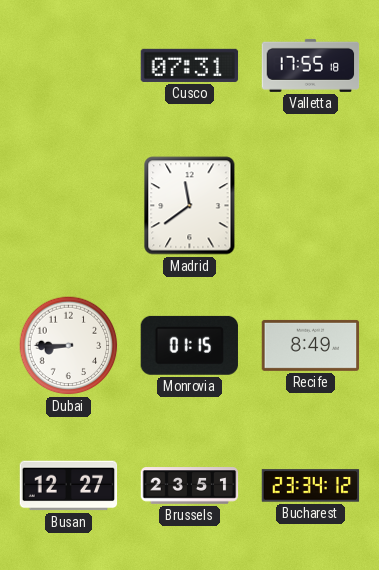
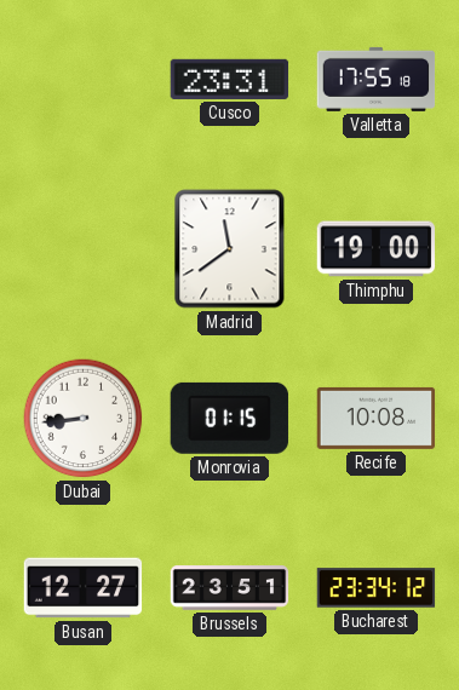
Cusco: 07:31 -> 23:31 (230, 79)
Thimphu: none -> 19:00 (377, 249)
Dubai: 8:45 -> 8:44 (84, 419)
Recife: 8:49 -> 10:08 (377, 418)
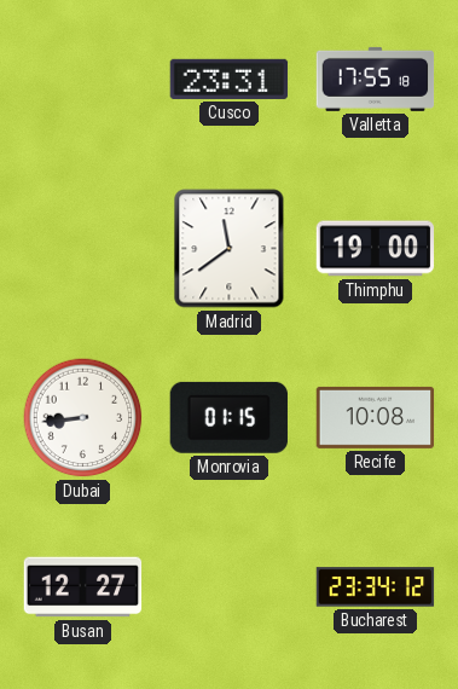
Brussels: 23:51 -> none (230, 588)
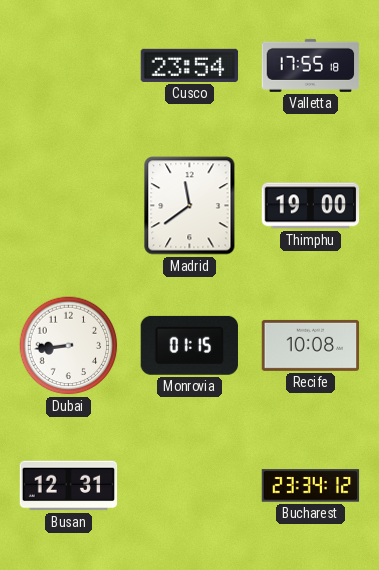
Cusco: 23:31 -> 23:54 (190, 65)
Busan: 12:27 -> 12:31 (69, 486)
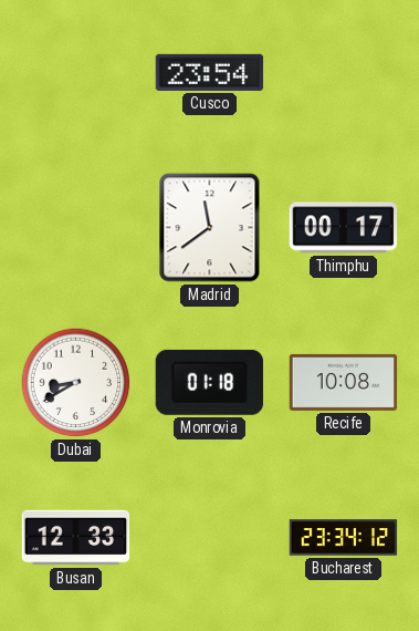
Valletta: 17:55 -> none (311, 65)
Thimphu: 19:00 -> 00:17 (344, 228)
Dubai: 8:44 -> 8:40 (76, 383)
Monrovia: 01:15 -> 01:18 (209, 382)
Busan: 12:31 -> 12:33 (76, 538)
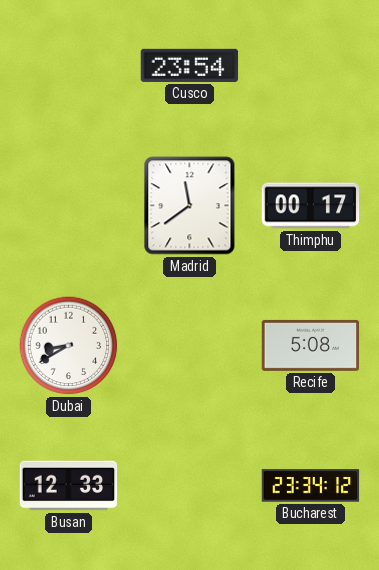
Monrovia: 01:18 -> none (209, 382)
Recife: 10:08 -> 5:08 (311, 345)
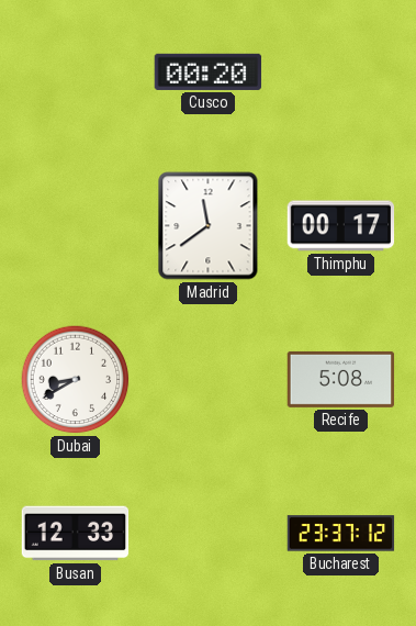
Cusco: 23:54 -> 00:20 (209, 71)
Bucharest: 23:34 -> 23:37 (341, 534)
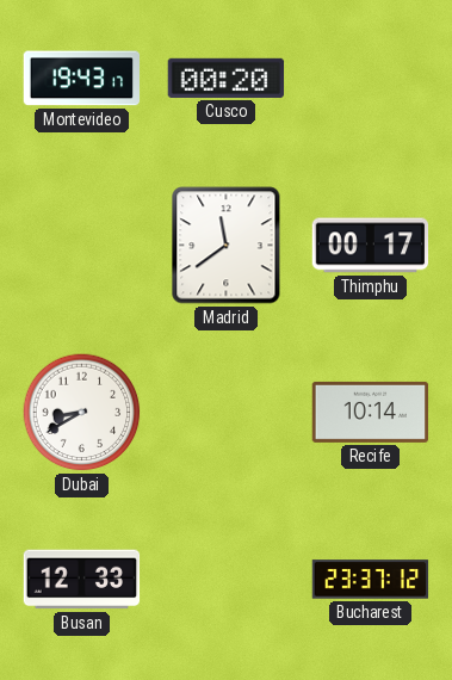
Montevideo: none -> 19:43 (82, 79)
Recife: 5:08 -> 10:14 (371, 412)
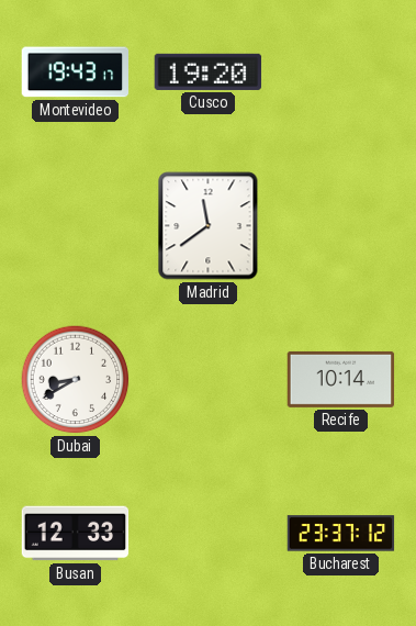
Cusco: 00:20 -> 19:20 (209, 71)
Thimphu: 00:17 -> none (371, 246)
